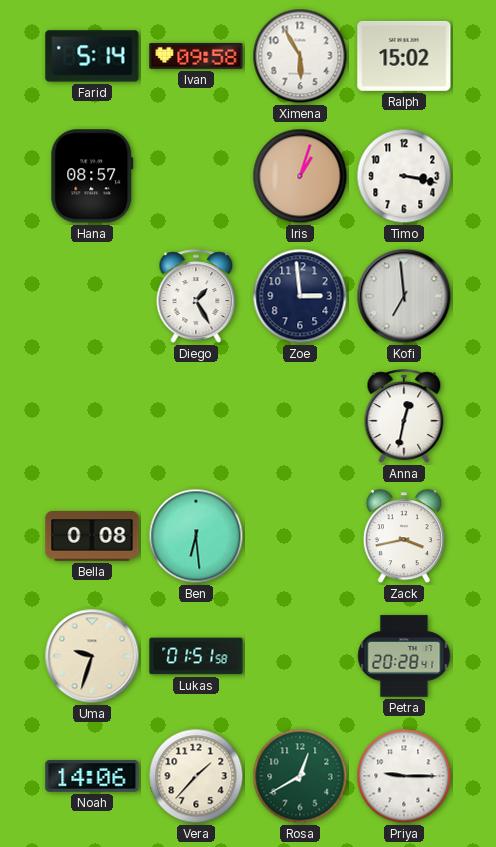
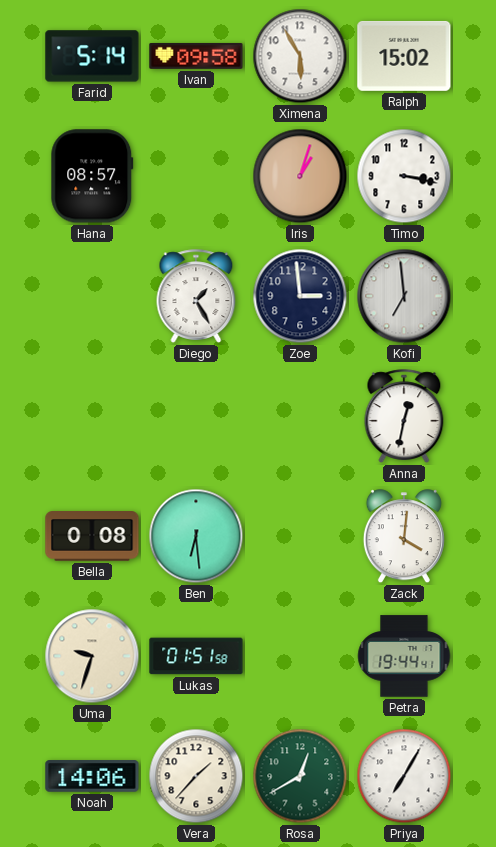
Zack: 3:43 -> 4:01 (404, 537)
Petra: 20:28 -> 19:44 (404, 656)
Priya: 9:15 -> 7:05 (404, 776)
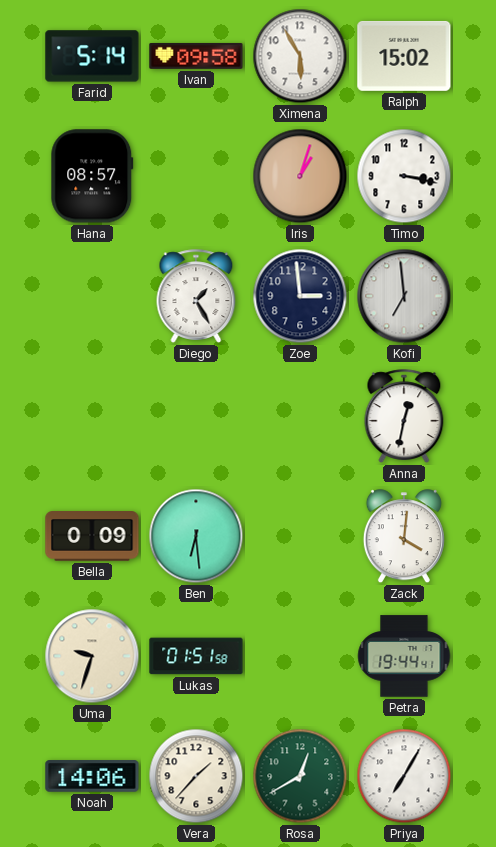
Bella: 0:08 -> 0:09 (92, 536)
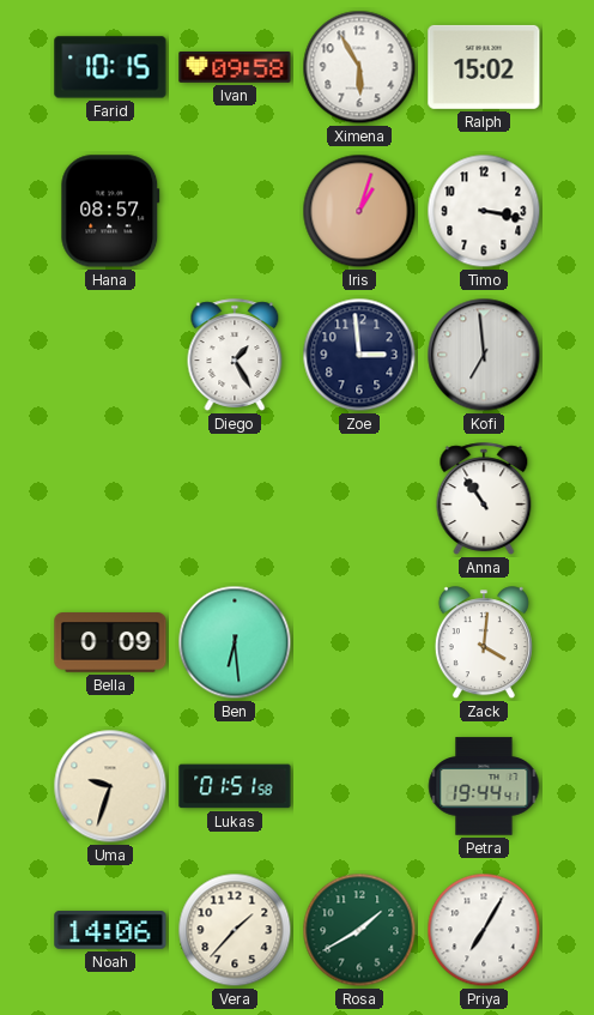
Farid: 5:14 -> 10:15 (110, 67)
Anna: 12:32 -> 10:54 (484, 499)
Rosa: 12:40 -> 1:40 (359, 930)
